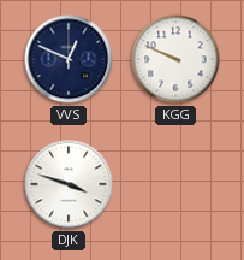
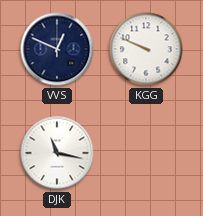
DJK: 3:48 -> 11:17 (57, 153)
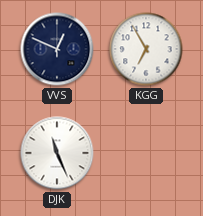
KGG: 9:49 -> 6:55 (146, 49)
DJK: 11:17 -> 11:26 (57, 153)
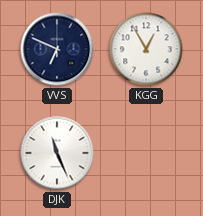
VVS: 12:49 -> 6:49 (57, 49)
KGG: 6:55 -> 12:55 (146, 49)
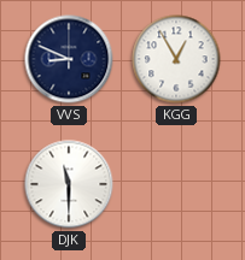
VVS: 6:49 -> 8:49 (69, 59)
DJK: 11:26 -> 11:30 (69, 184)
